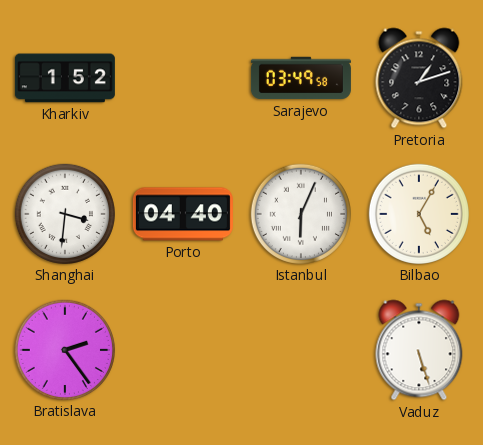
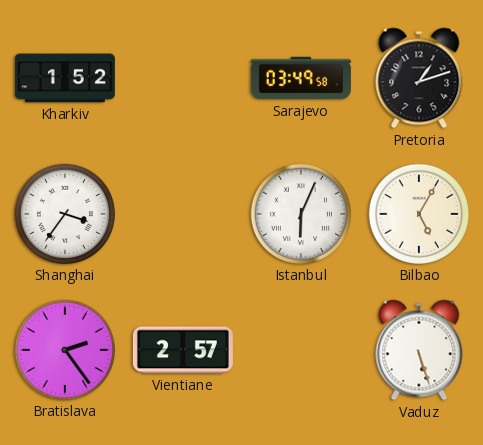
Shanghai: 3:31 -> 3:36 (65, 214)
Porto: 04:40 -> none (183, 214)
Vientiane: none -> 2:57 (183, 350)
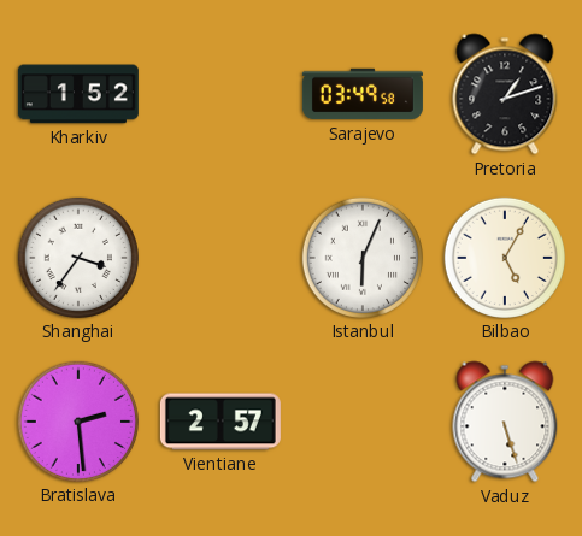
Bratislava: 2:24 -> 2:29 (78, 422)
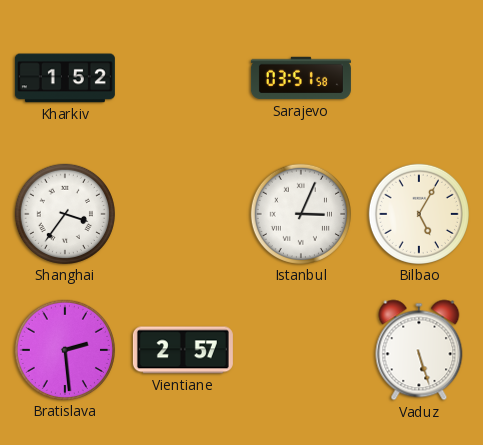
Sarajevo: 03:49 -> 03:51 (301, 78)
Pretoria: 1:12 -> none (505, 94)
Istanbul: 6:04 -> 3:04 (301, 214)
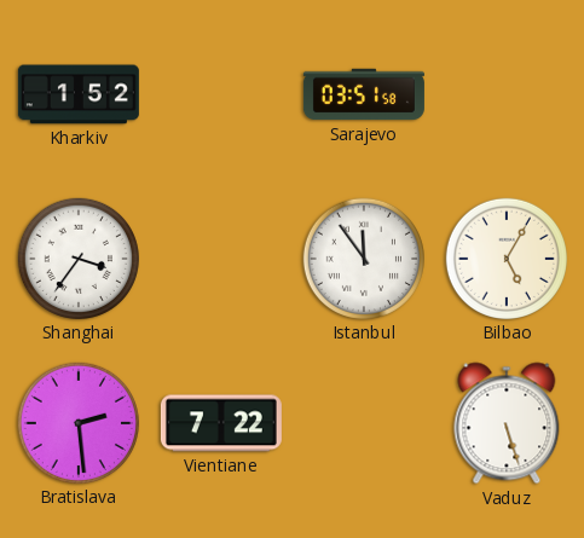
Istanbul: 3:04 -> 11:54 (364, 259)
Vientiane: 2:57 -> 7:22 (221, 423)
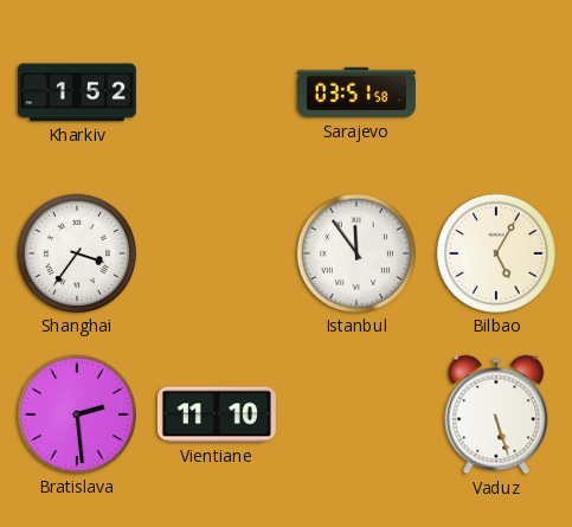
Vientiane: 7:22 -> 11:10 (217, 414)
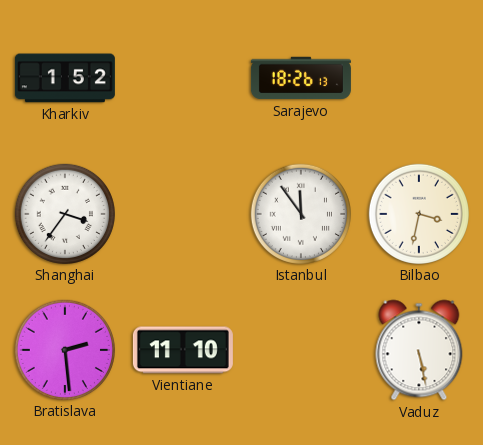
Sarajevo: 03:51 -> 18:26 (301, 78)
Bilbao: 5:05 -> 3:32 (419, 214)
Vaduz: 5:27 -> 5:28 (419, 350)
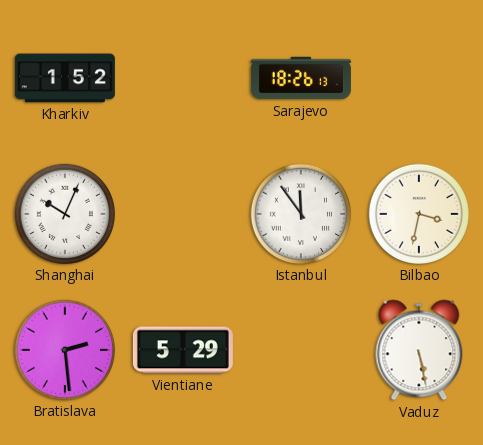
Shanghai: 3:36 -> 10:04 (65, 214)
Vientiane: 11:10 -> 5:29 (183, 350)
